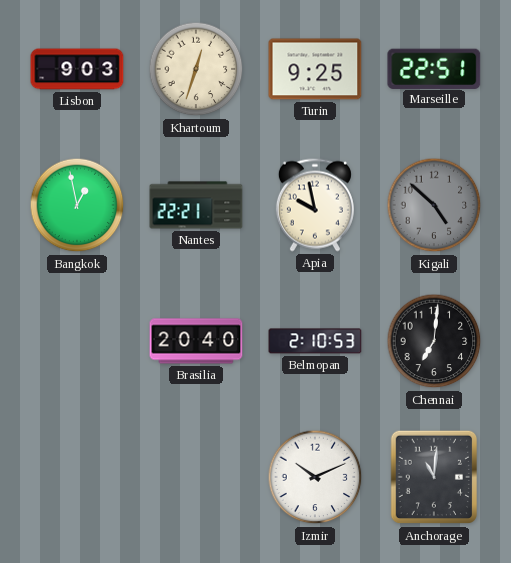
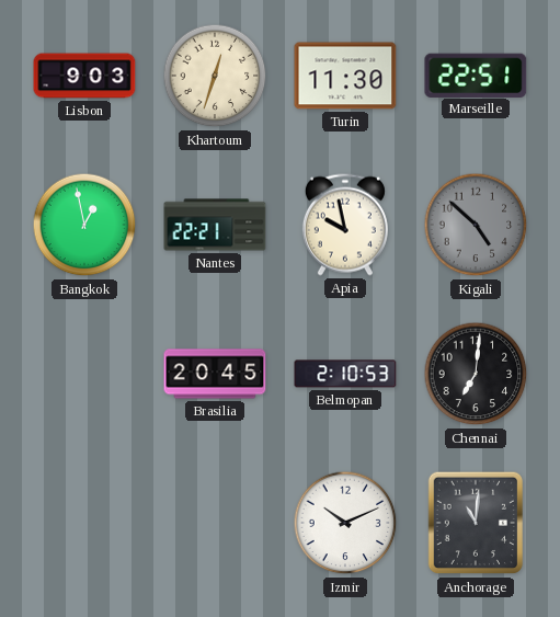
Turin: 9:25 -> 11:30 (345, 76)
Brasilia: 20:40 -> 20:45 (215, 374)
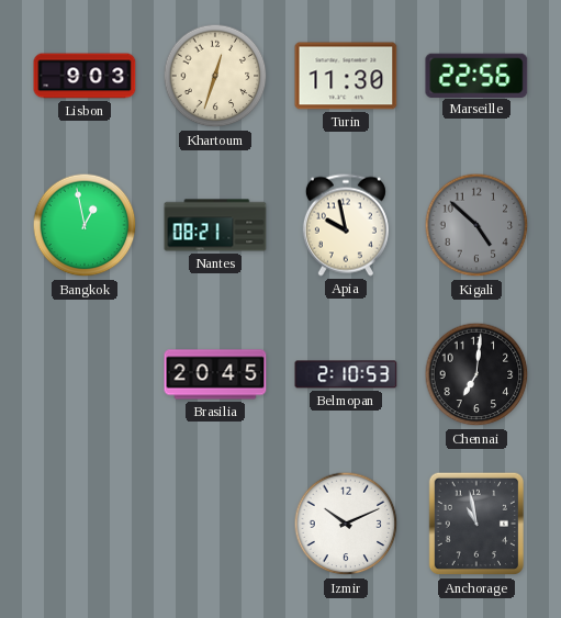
Marseille: 22:51 -> 22:56 (476, 75)
Nantes: 22:21 -> 08:21 (215, 225)
Anchorage: 11:01 -> 10:58 (475, 524)
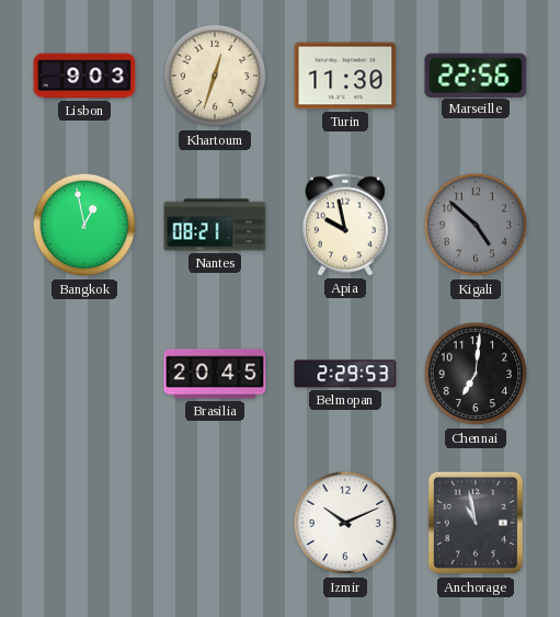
Belmopan: 2:10 -> 2:29 (345, 374)
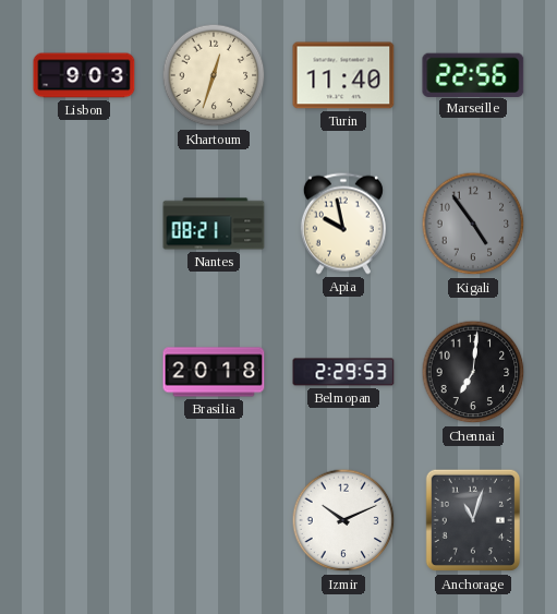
Turin: 11:30 -> 11:40 (343, 75)
Bangkok: 12:58 -> none (84, 225)
Kigali: 4:52 -> 4:54 (473, 224)
Brasilia: 20:45 -> 20:18 (214, 372)
Anchorage: 10:58 -> 11:03 (472, 520)
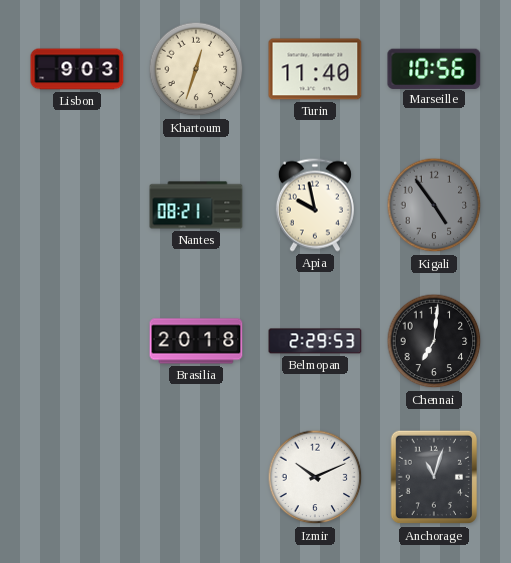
Marseille: 22:56 -> 10:56 (434, 68)
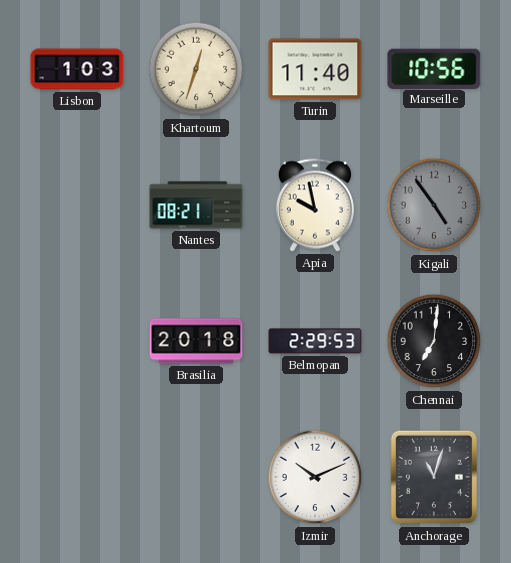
Lisbon: 9:03 -> 1:03 (77, 69)
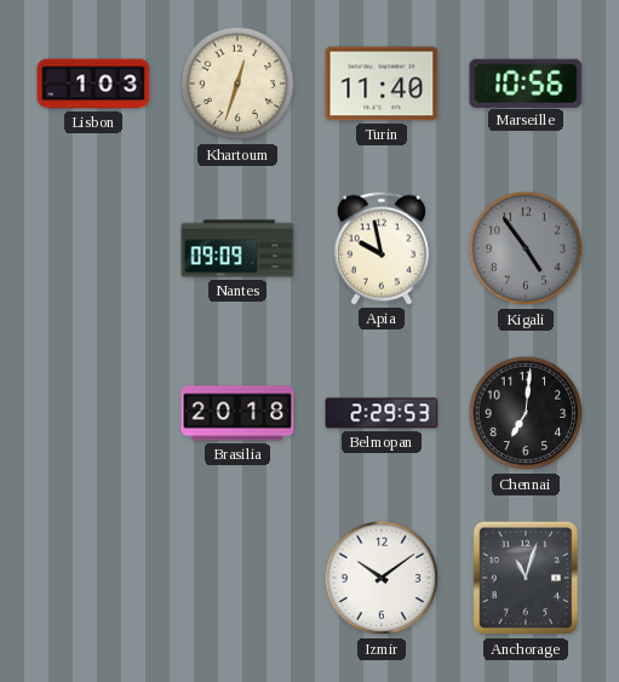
Nantes: 08:21 -> 09:09 (237, 248)
Izmir: 10:11 -> 10:09 (382, 578)
